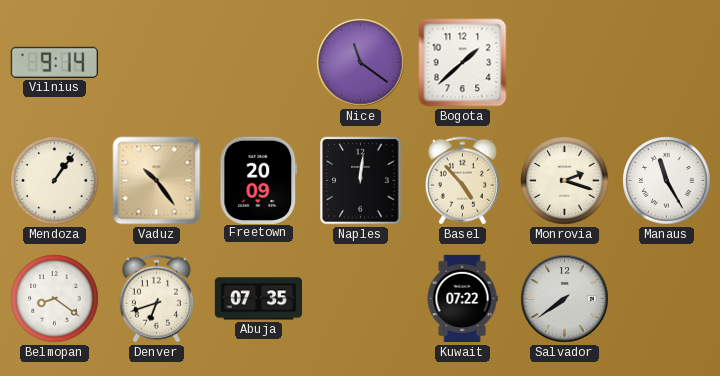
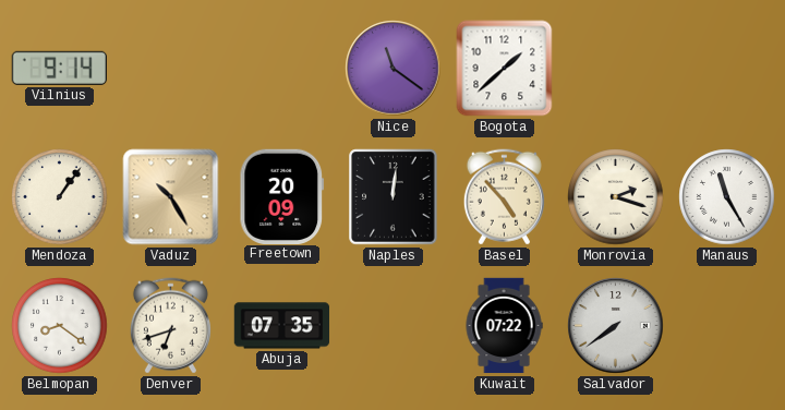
Vaduz: 10:24 -> 10:25 (171, 197)
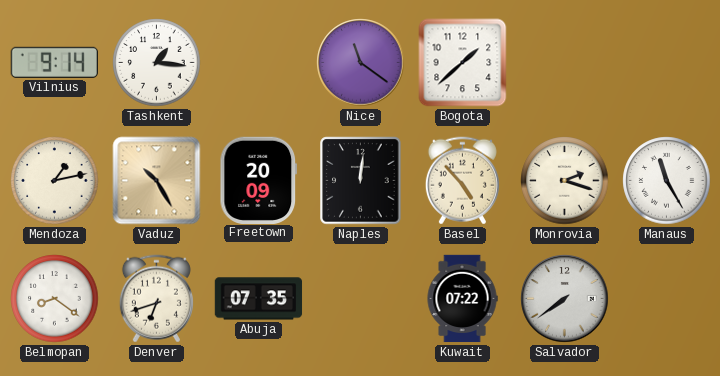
Tashkent: none -> 1:16 (157, 63)
Mendoza: 1:06 -> 1:13 (55, 181)
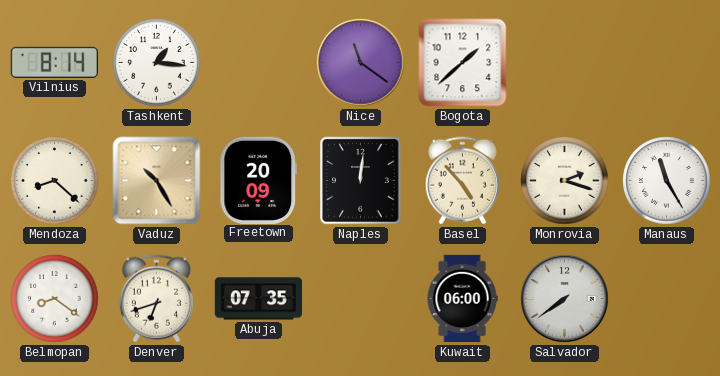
Vilnius: 9:14 -> 8:14 (54, 62)
Mendoza: 1:13 -> 8:22 (55, 181)
Kuwait: 07:22 -> 06:00 (462, 299)
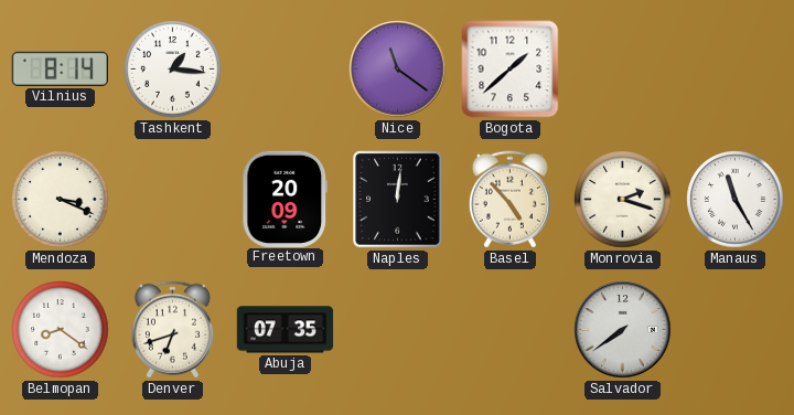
Mendoza: 8:22 -> 3:19 (61, 200)
Vaduz: 10:25 -> none (157, 181)
Kuwait: 06:00 -> none (462, 299)
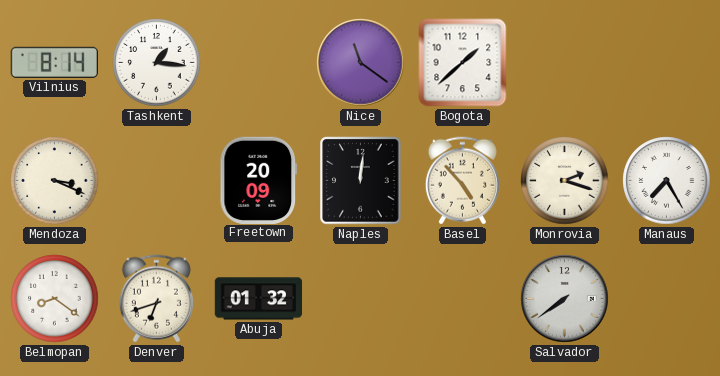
Manaus: 11:25 -> 7:25 (667, 181)
Abuja: 07:35 -> 01:32 (259, 299)
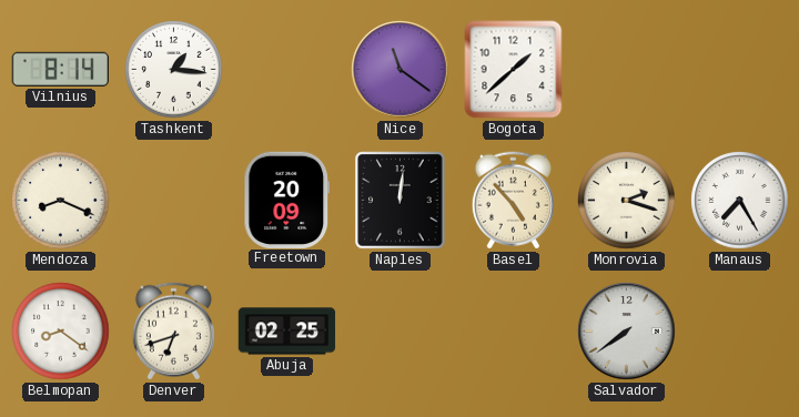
Mendoza: 3:19 -> 8:19 (61, 201)
Abuja: 01:32 -> 02:25 (287, 332)
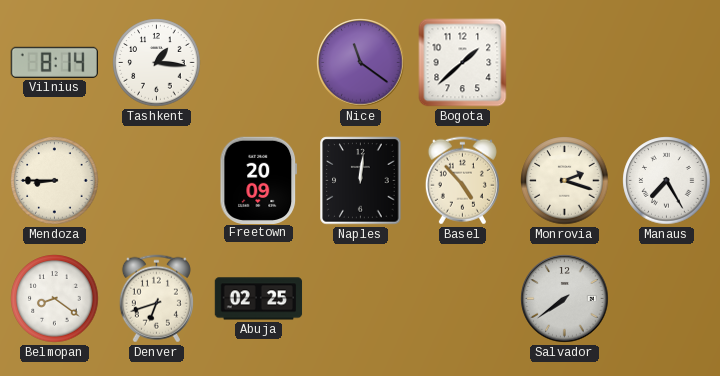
Mendoza: 8:19 -> 8:45 (55, 181)
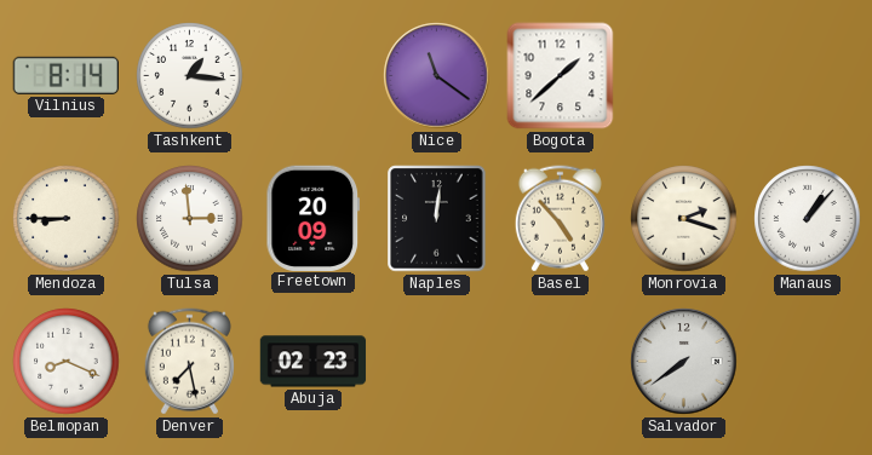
Tulsa: none -> 2:59 (190, 219)
Manaus: 7:25 -> 1:07 (808, 219)
Belmopan: 8:21 -> 8:19 (67, 362)
Denver: 6:42 -> 7:28 (189, 362)
Abuja: 02:25 -> 02:23 (314, 362)
